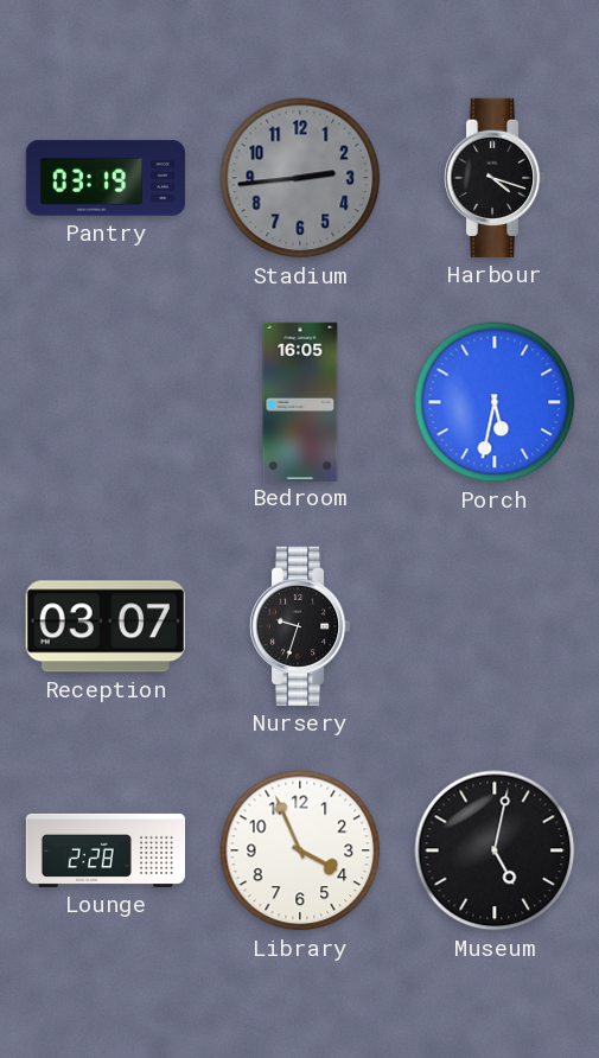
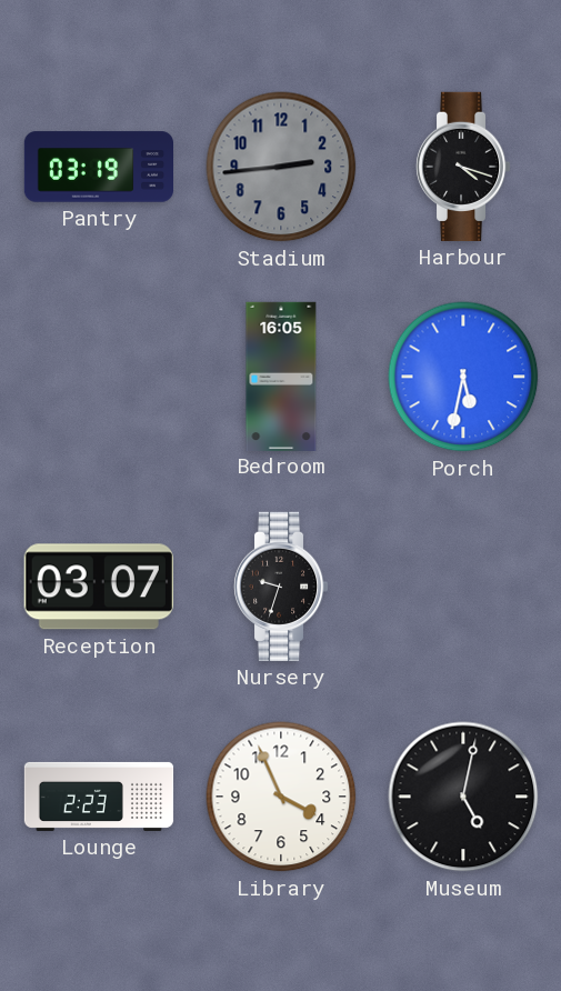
Lounge: 2:28 -> 2:23 (99, 797)
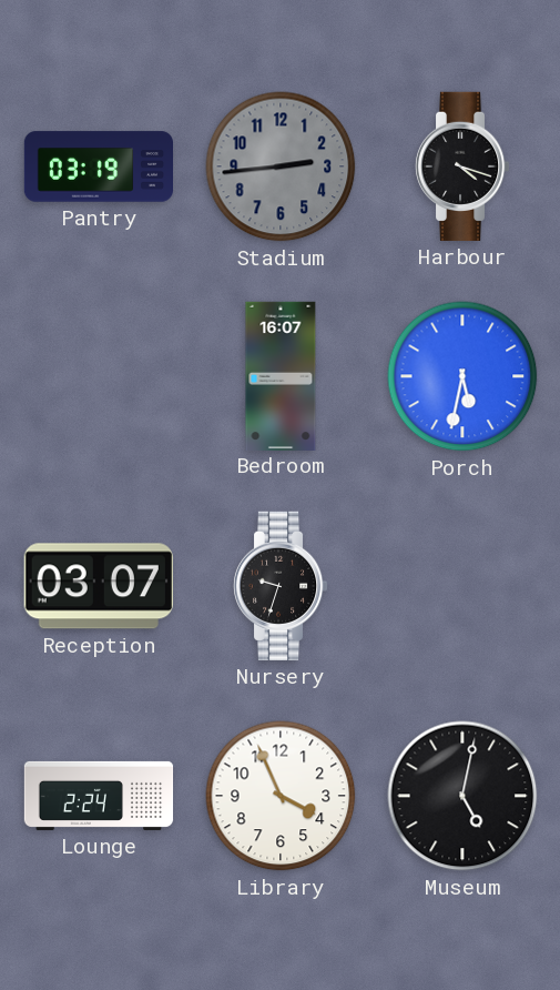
Bedroom: 16:05 -> 16:07 (281, 375)
Lounge: 2:23 -> 2:24 (99, 796)
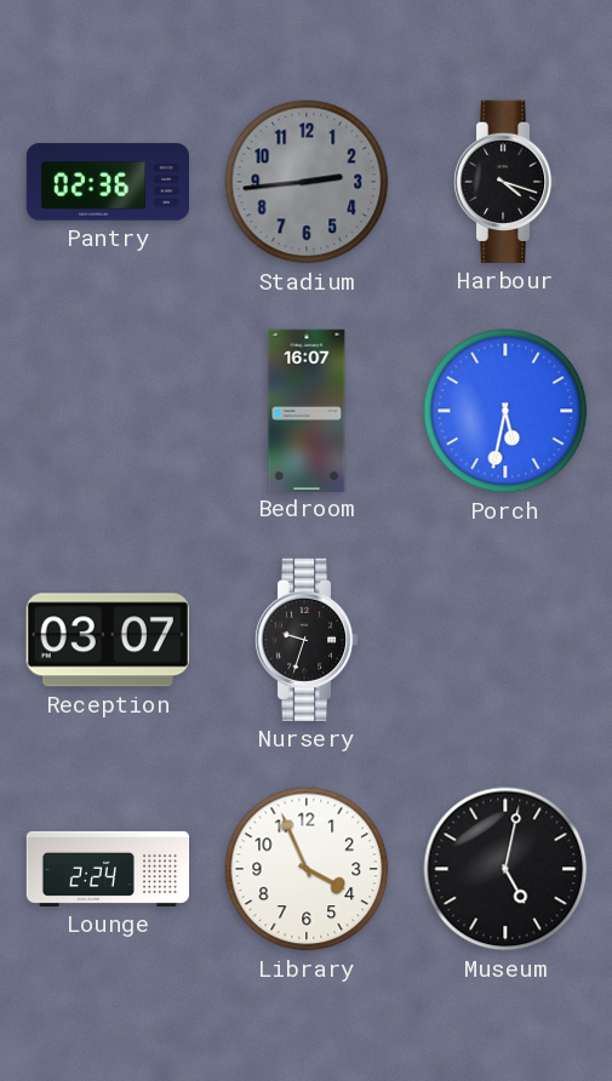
Pantry: 03:19 -> 02:36 (107, 182)
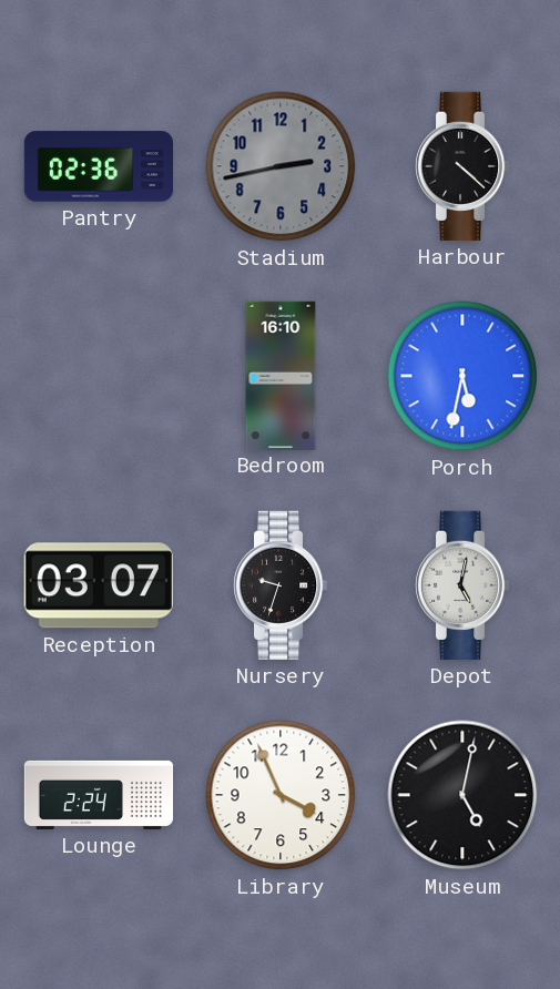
Stadium: 2:44 -> 2:43 (281, 166)
Harbour: 4:18 -> 4:22 (462, 166)
Bedroom: 16:07 -> 16:10 (281, 375)
Depot: none -> 5:02 (462, 585)
